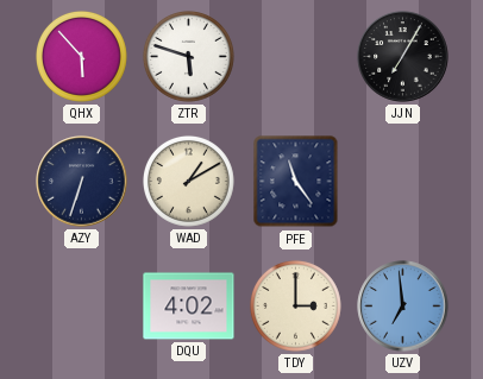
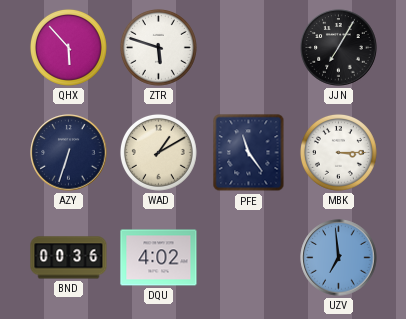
MBK: none -> 3:15 (338, 152)
BND: none -> 00:36 (69, 258)
TDY: 3:00 -> none (295, 305)
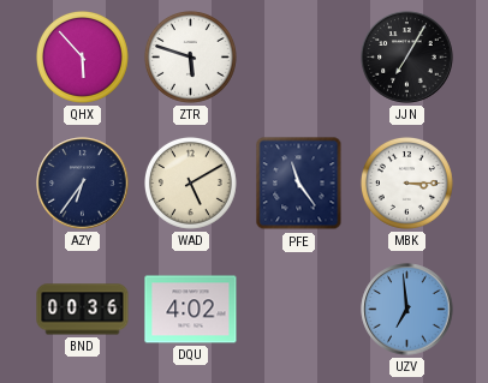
AZY: 6:33 -> 6:36 (83, 184)
WAD: 1:10 -> 5:10 (190, 182)
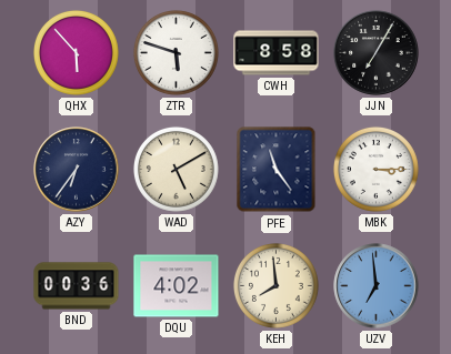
CWH: none -> 8:58 (277, 53)
KEH: none -> 7:59 (275, 285)
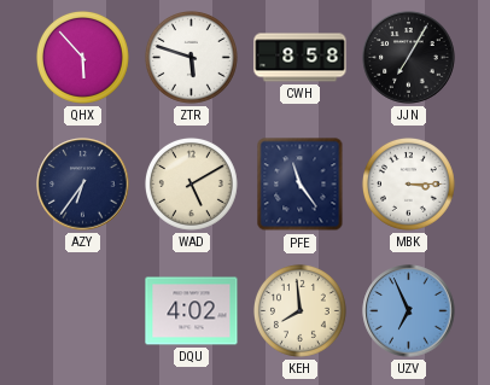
BND: 00:36 -> none (77, 286)
UZV: 6:59 -> 6:56 (409, 311)
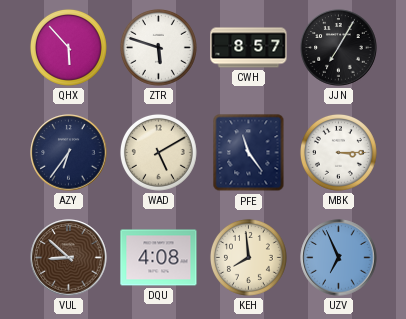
CWH: 8:58 -> 8:57 (249, 48)
VUL: none -> 8:52 (69, 258)
DQU: 4:02 -> 4:08 (159, 258)
